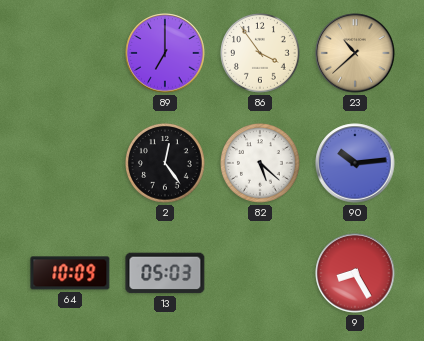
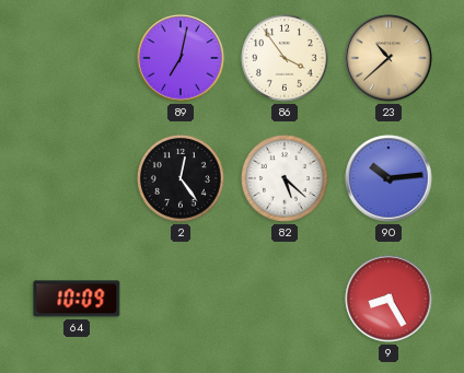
89: 7:00 -> 7:02 (181, 58)
13: 05:03 -> none (165, 273)
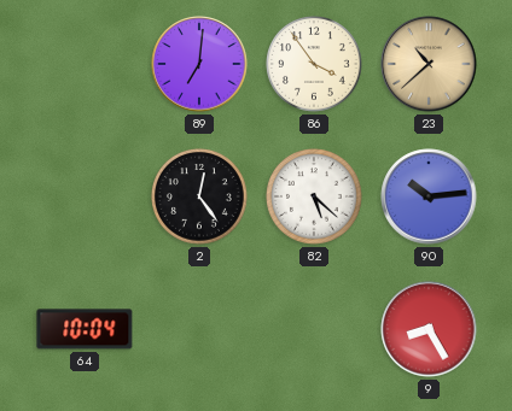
89: 7:02 -> 7:01 (199, 64)
64: 10:09 -> 10:04 (85, 329)
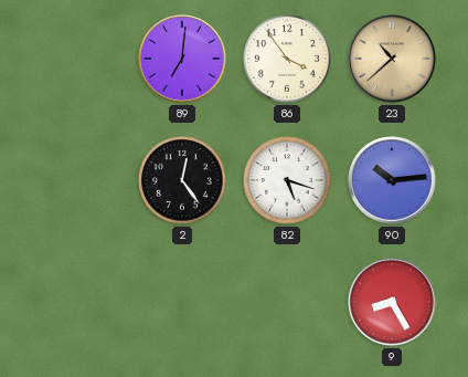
82: 5:22 -> 5:18 (288, 181)
64: 10:04 -> none (85, 329)
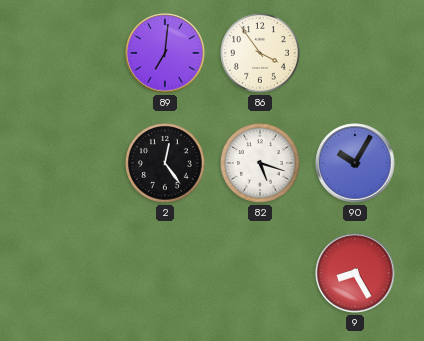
23: 10:38 -> none (392, 59)
90: 10:14 -> 10:05 (355, 163)
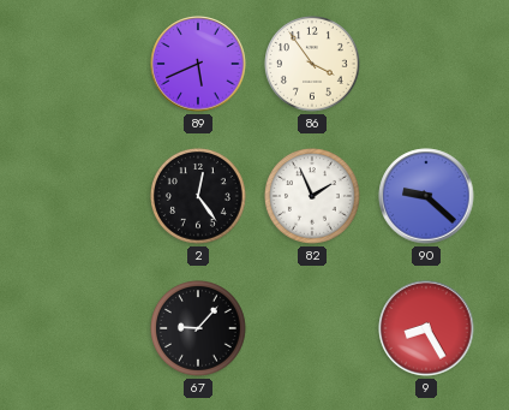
89: 7:01 -> 5:41 (198, 64)
82: 5:18 -> 1:56 (313, 197)
90: 10:05 -> 9:22 (426, 196)
67: none -> 9:07 (199, 329)
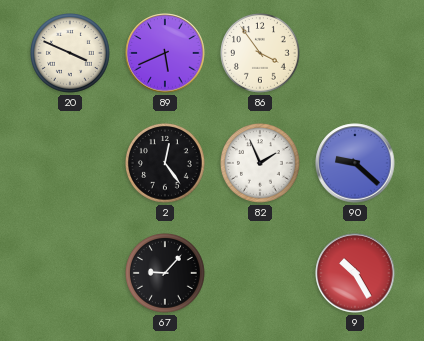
20: none -> 3:49 (71, 54)
9: 8:25 -> 10:25 (355, 273)
